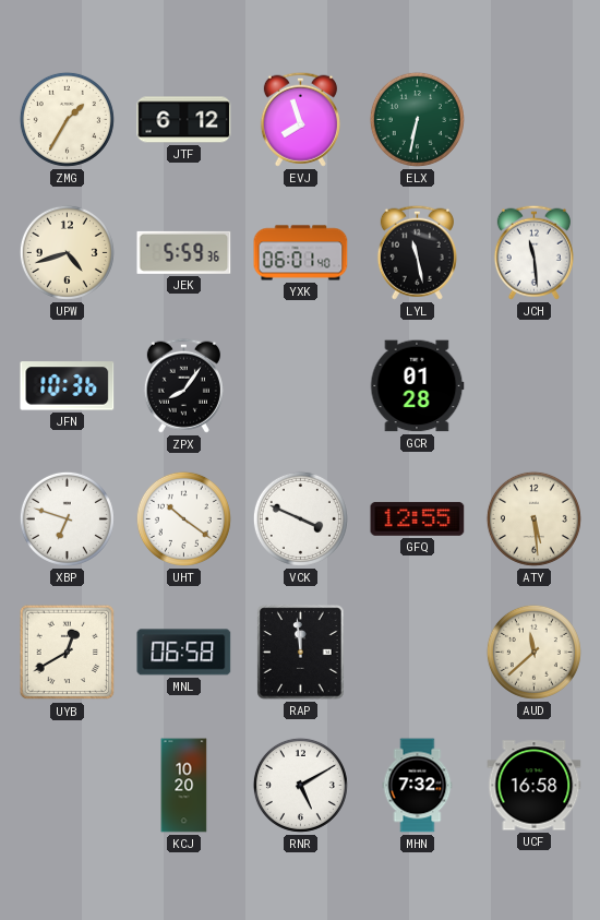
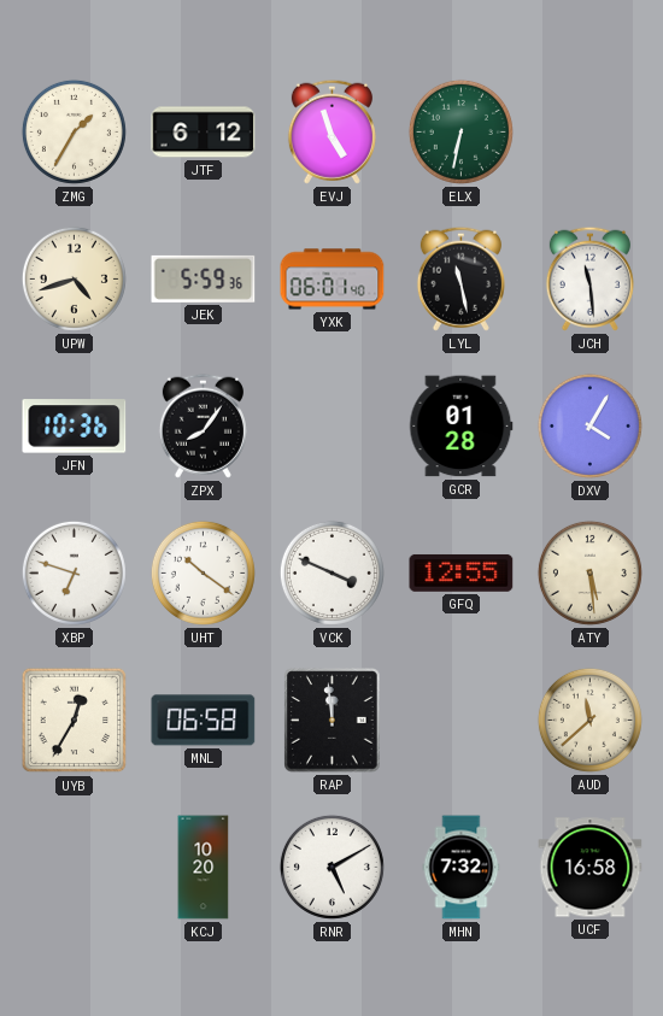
EVJ: 7:57 -> 4:57 (331, 131)
DXV: none -> 4:05 (589, 425)
UYB: 12:40 -> 12:35 (75, 721)
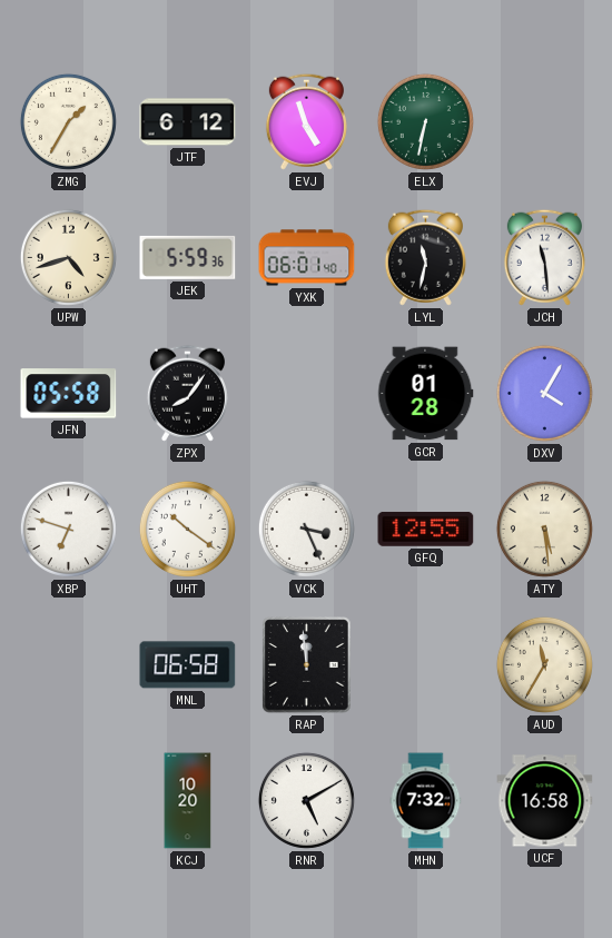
LYL: 11:28 -> 11:32 (425, 257)
JFN: 10:36 -> 05:58 (69, 394)
VCK: 3:49 -> 3:26 (306, 529)
UYB: 12:35 -> none (75, 721)
AUD: 11:38 -> 11:35 (544, 664)
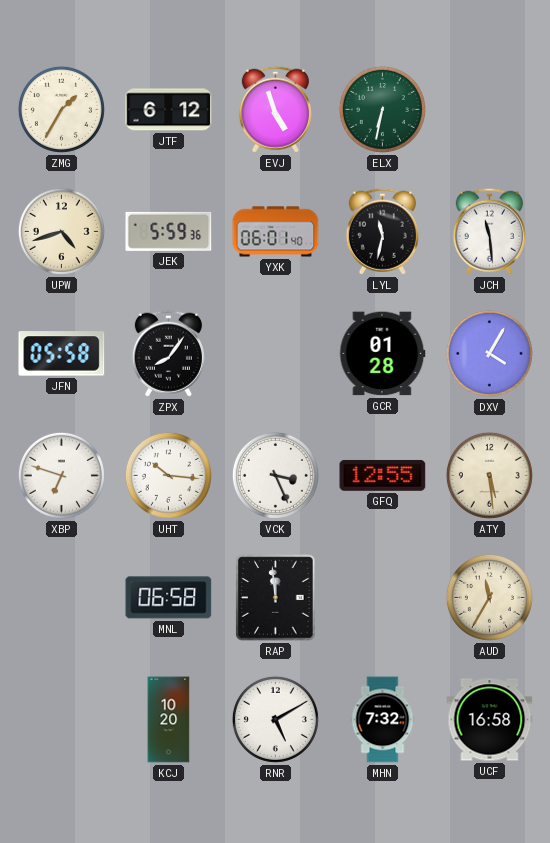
UHT: 10:21 -> 10:16 (168, 475)
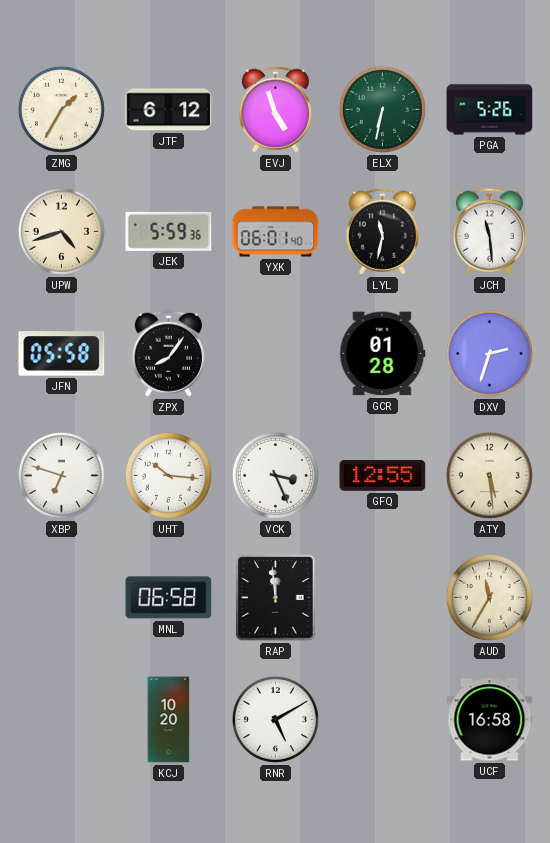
PGA: none -> 5:26 (490, 110)
DXV: 4:05 -> 2:33 (489, 353)
MHN: 7:32 -> none (383, 720)
